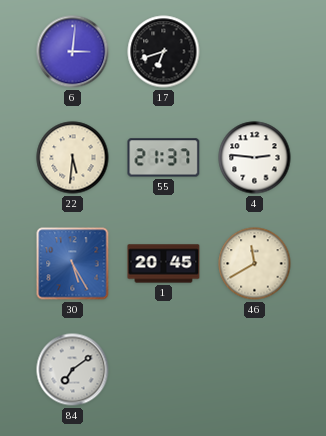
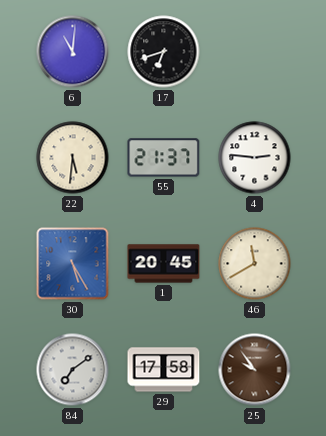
6: 3:01 -> 11:01 (73, 52)
29: none -> 17:58 (164, 370)
25: none -> 9:54 (255, 370)
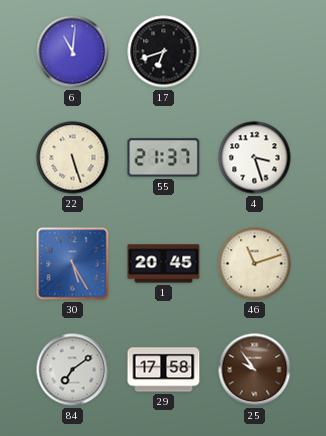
22: 5:31 -> 5:27 (73, 158)
4: 2:46 -> 3:27 (255, 158)
46: 11:40 -> 11:12 (255, 264)
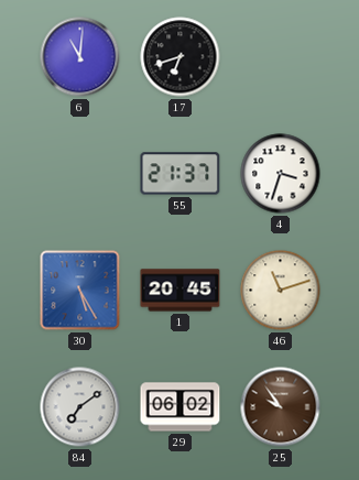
22: 5:27 -> none (73, 158)
4: 3:27 -> 3:33 (281, 174)
29: 17:58 -> 06:02 (181, 407)
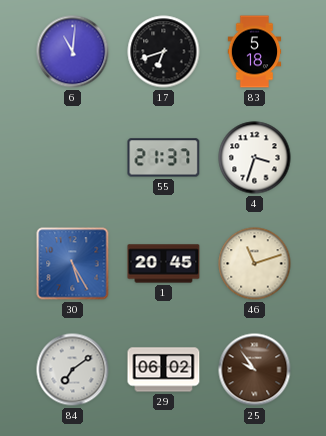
83: none -> 5:18 (255, 52)
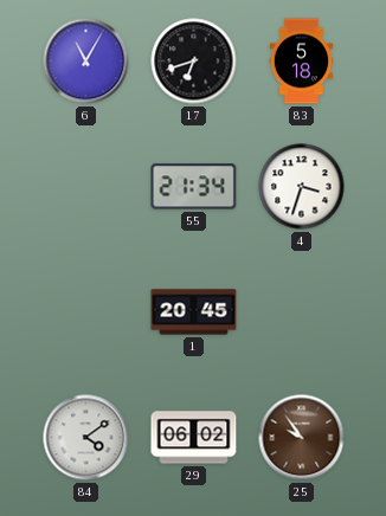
6: 11:01 -> 11:05 (86, 62)
55: 21:37 -> 21:34 (194, 187)
30: 5:25 -> none (73, 264)
46: 11:12 -> none (255, 264)
84: 7:09 -> 4:09 (86, 438)
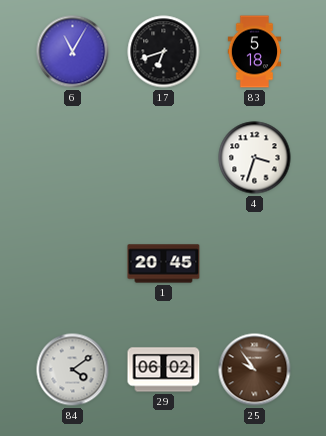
55: 21:34 -> none (194, 187)
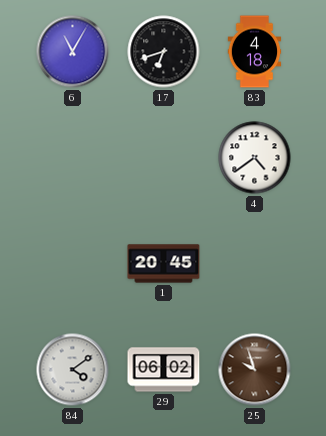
83: 5:18 -> 4:18 (255, 52)
4: 3:33 -> 4:39 (255, 158)
25: 9:54 -> 9:57 (255, 370)
